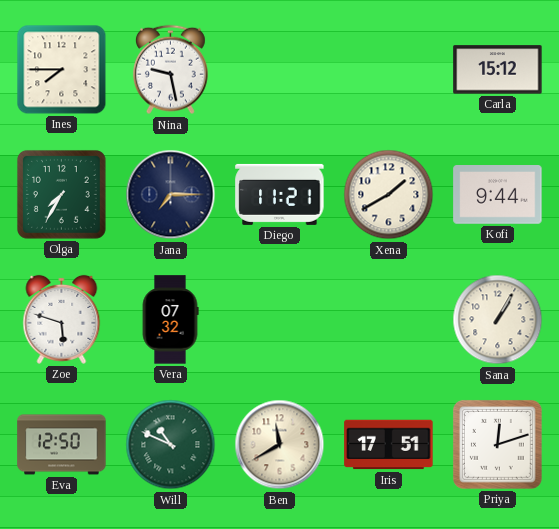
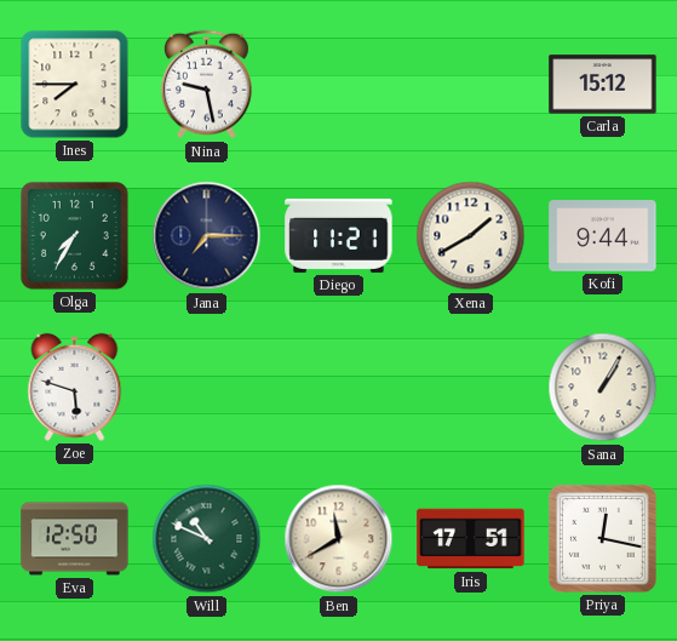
Vera: 07:32 -> none (170, 320)
Priya: 12:12 -> 12:17 (602, 538)
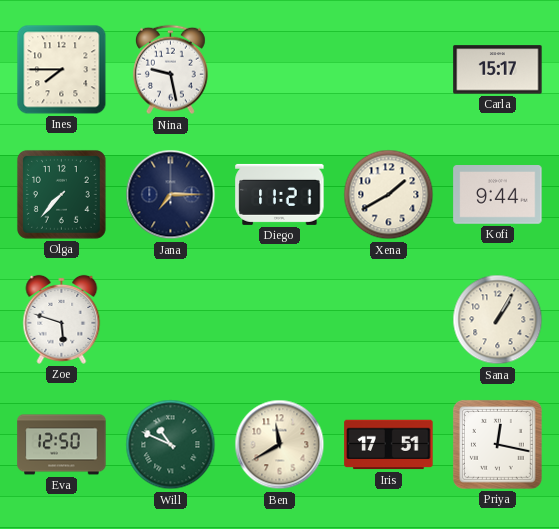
Carla: 15:12 -> 15:17 (498, 70)
Olga: 7:35 -> 7:37 (61, 194)
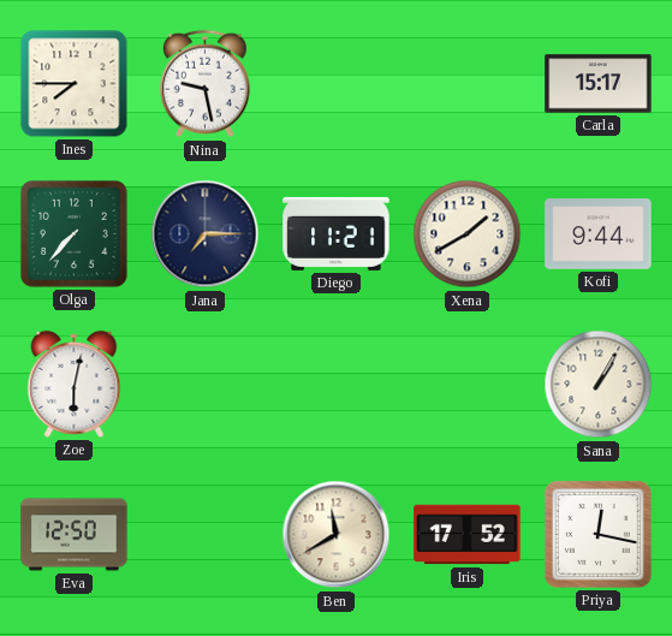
Zoe: 5:48 -> 6:02 (75, 384)
Will: 10:49 -> none (171, 445)
Iris: 17:51 -> 17:52 (468, 535)
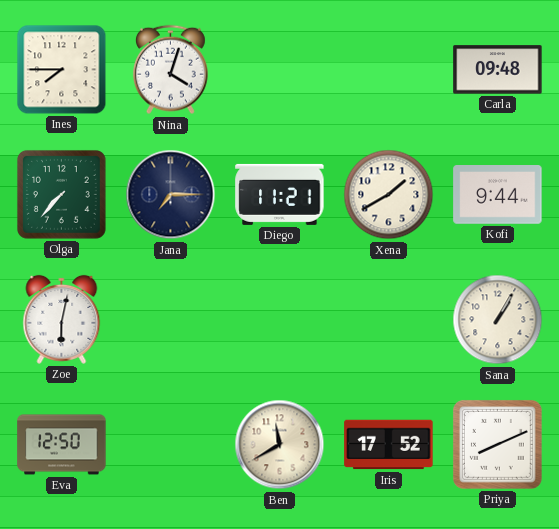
Nina: 9:28 -> 4:03 (171, 70)
Carla: 15:17 -> 09:48 (498, 70)
Priya: 12:17 -> 8:11 (497, 444)
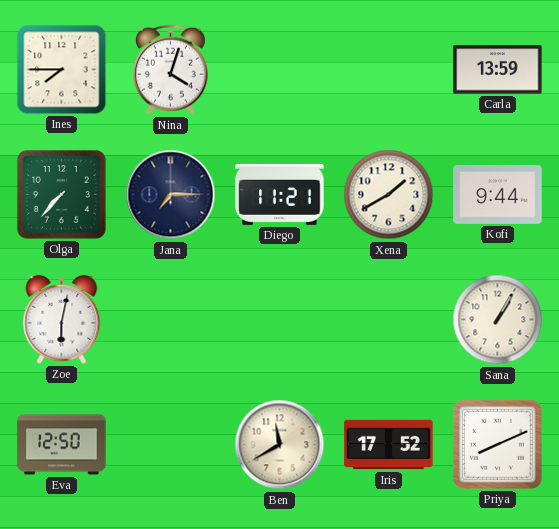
Carla: 09:48 -> 13:59 (498, 70)
